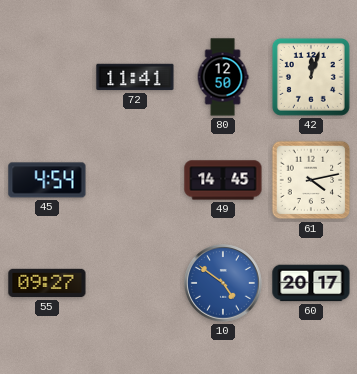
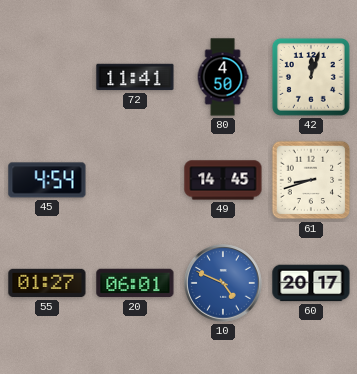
80: 12:50 -> 4:50 (223, 77)
61: 4:13 -> 8:42 (311, 180)
55: 09:27 -> 01:27 (47, 283)
20: none -> 06:01 (135, 283)
10: 4:51 -> 4:49 (223, 283)
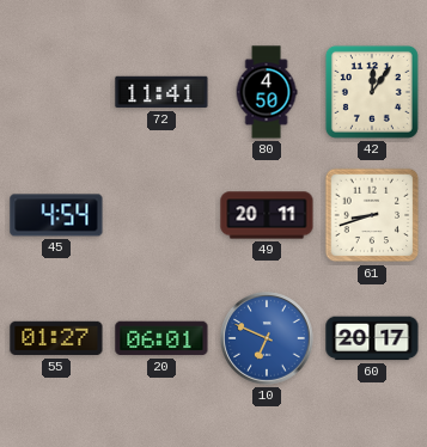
42: 12:03 -> 12:06 (372, 92)
49: 14:45 -> 20:11 (267, 215)
10: 4:49 -> 6:49 (267, 338)
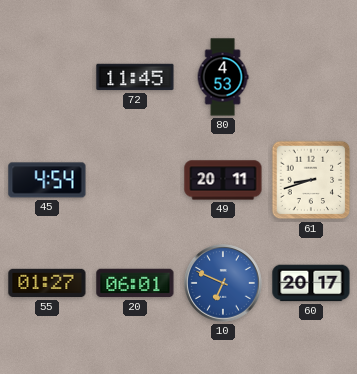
72: 11:41 -> 11:45 (135, 77)
80: 4:50 -> 4:53 (223, 77)
42: 12:06 -> none (372, 92)
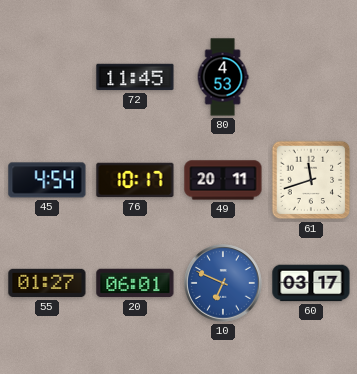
76: none -> 10:17 (135, 180)
61: 8:42 -> 11:42 (311, 180)
60: 20:17 -> 03:17 (311, 283)
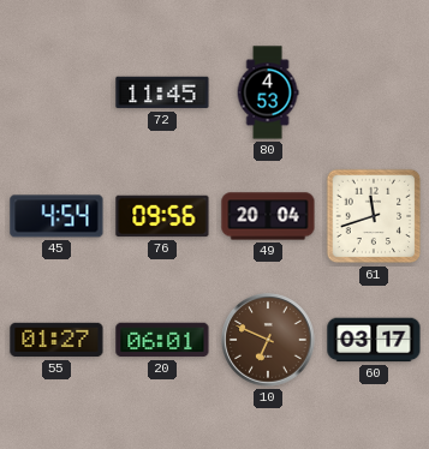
76: 10:17 -> 09:56 (162, 216)
49: 20:11 -> 20:04 (268, 216)
10 dial: blue -> brown (268, 340)
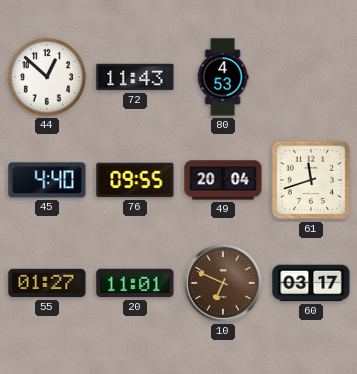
44: none -> 12:52 (47, 77)
72: 11:45 -> 11:43 (135, 77)
45: 4:54 -> 4:40 (47, 180)
76: 09:56 -> 09:55 (135, 180)
20: 06:01 -> 11:01 (135, 283)
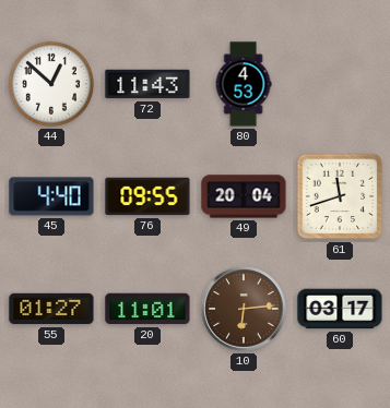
10: 6:49 -> 6:14 (244, 309)
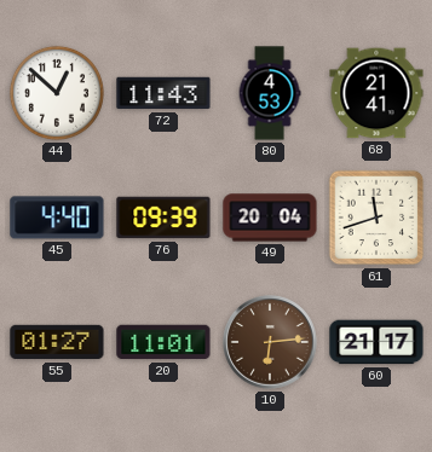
68: none -> 21:41 (376, 93)
76: 09:55 -> 09:39 (163, 218)
60: 03:17 -> 21:17 (376, 342)
